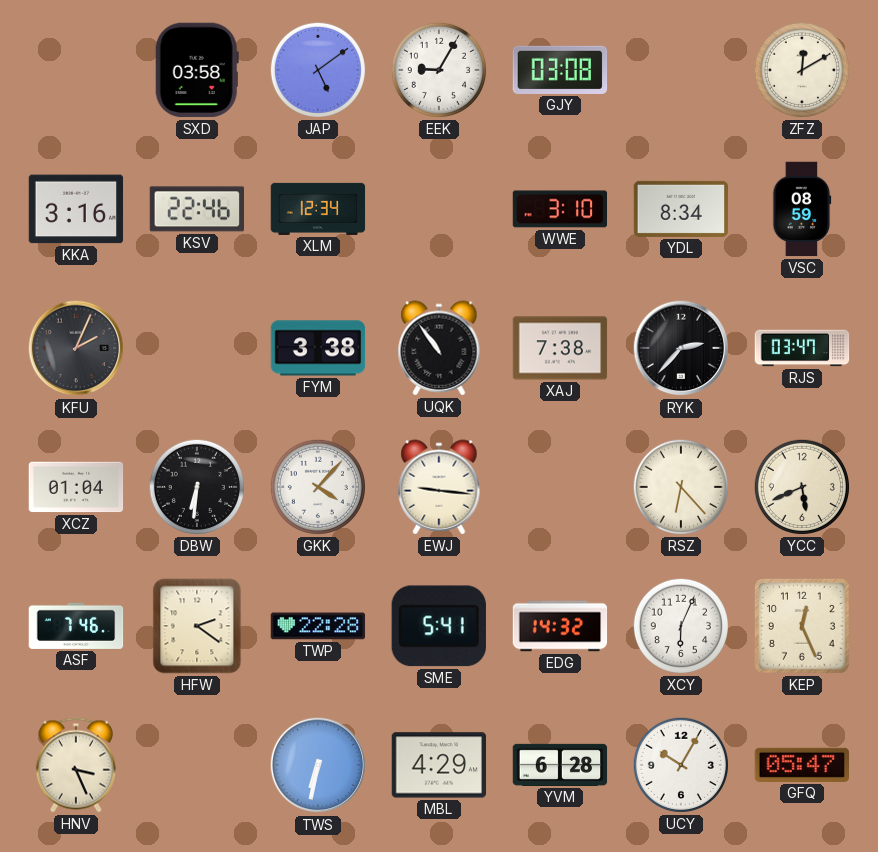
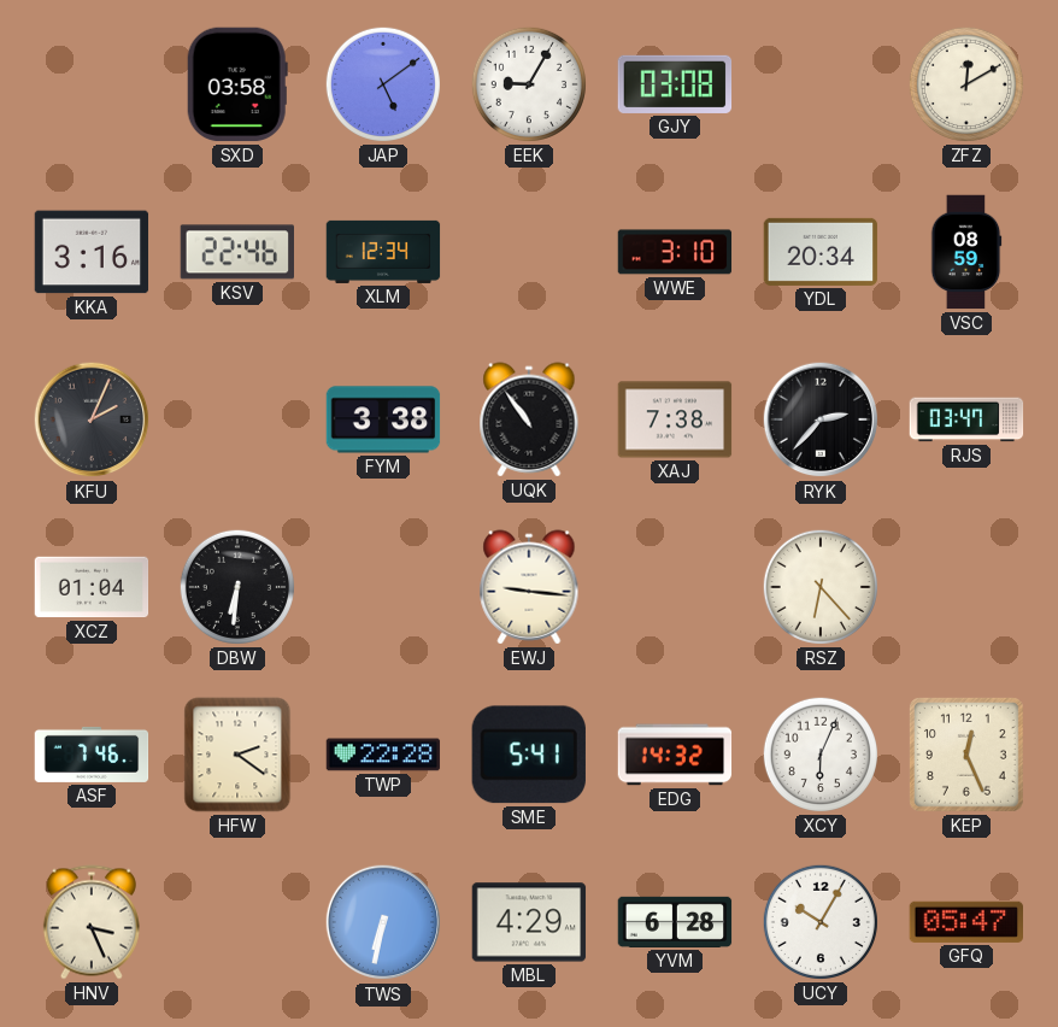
YDL: 8:34 -> 20:34 (821, 252)
GKK: 4:07 -> none (318, 487)
YCC: 5:41 -> none (802, 487)
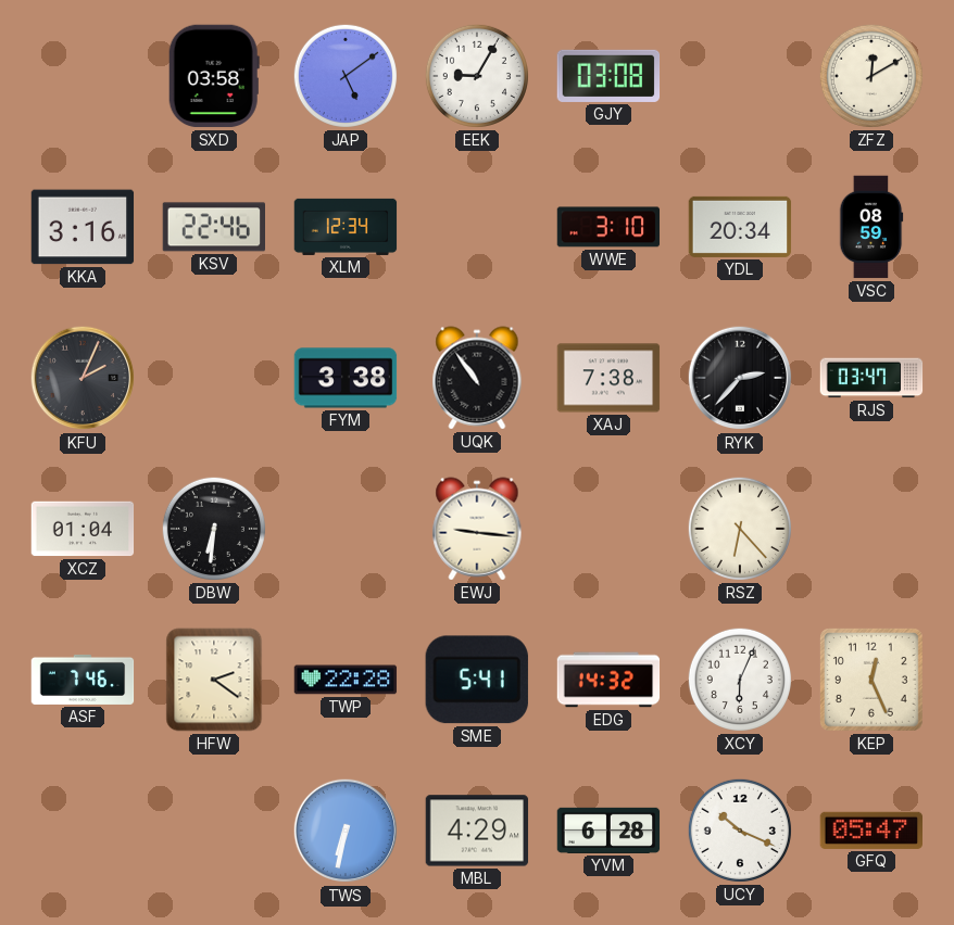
HNV: 3:26 -> none (92, 922)
UCY: 10:05 -> 10:19 (740, 831)
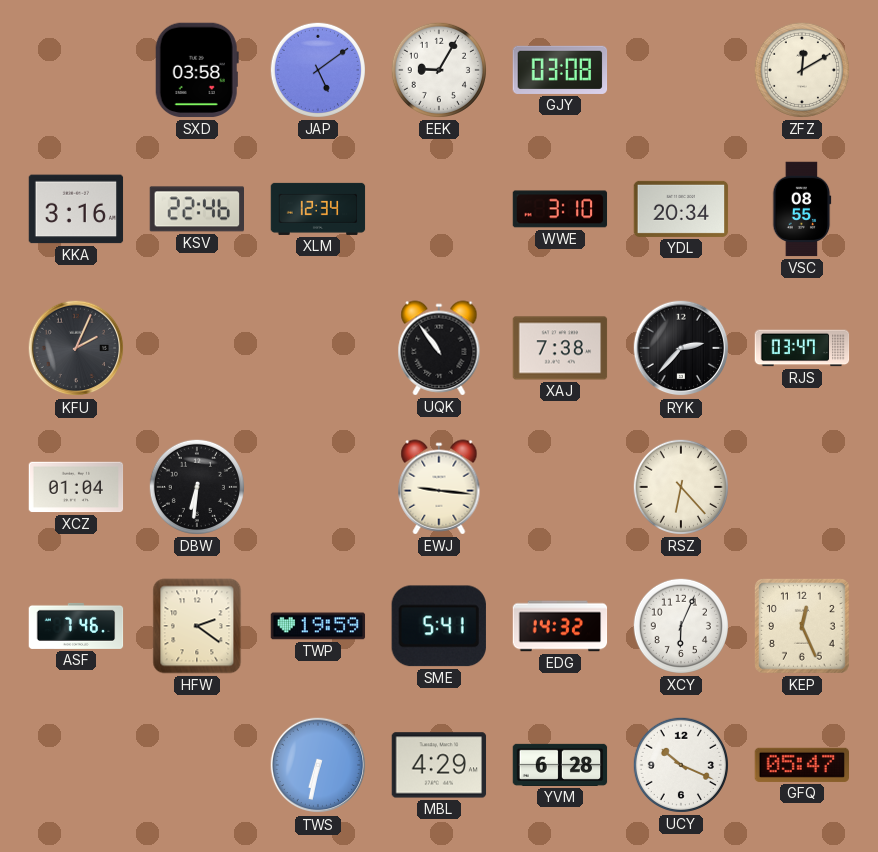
VSC: 08:59 -> 08:55 (802, 209)
FYM: 3:38 -> none (346, 378)
TWP: 22:28 -> 19:59 (318, 626)
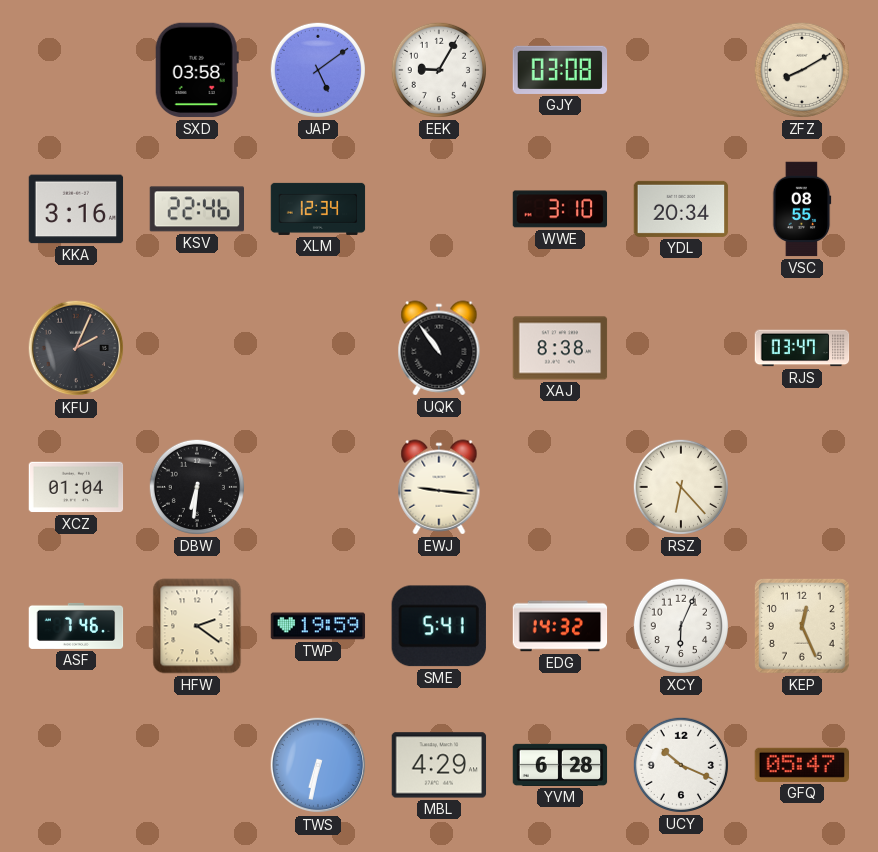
ZFZ: 12:10 -> 8:10 (802, 70)
XAJ: 7:38 -> 8:38 (560, 348)
RYK: 2:37 -> none (681, 348)
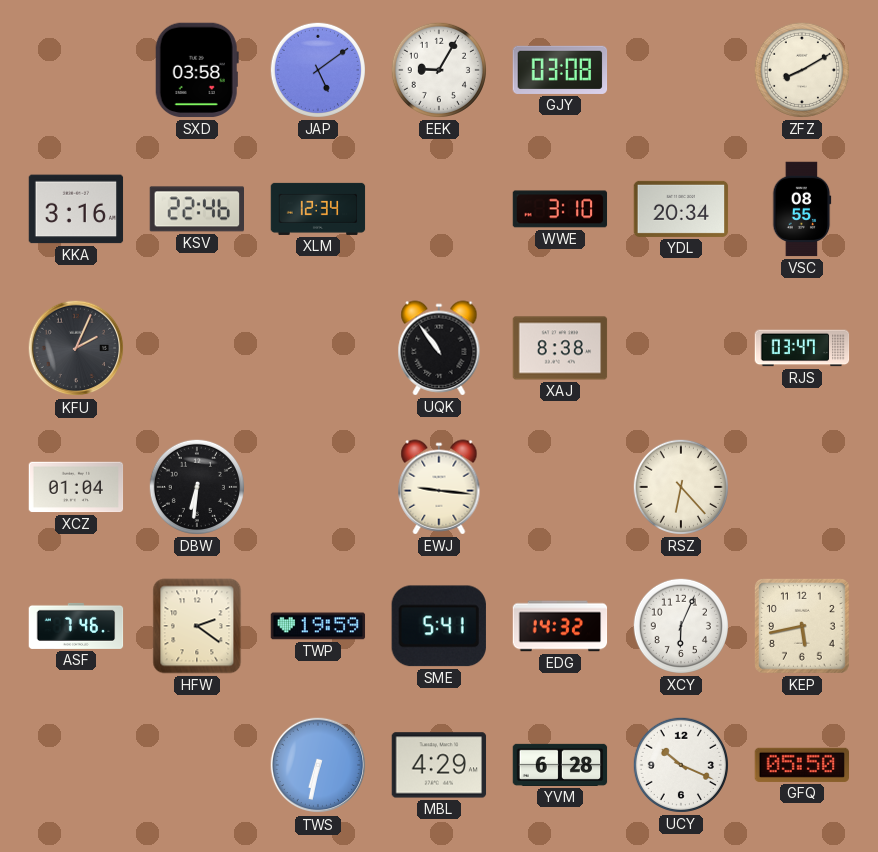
KEP: 12:26 -> 5:43 (802, 626)
GFQ: 05:47 -> 05:50 (802, 765)
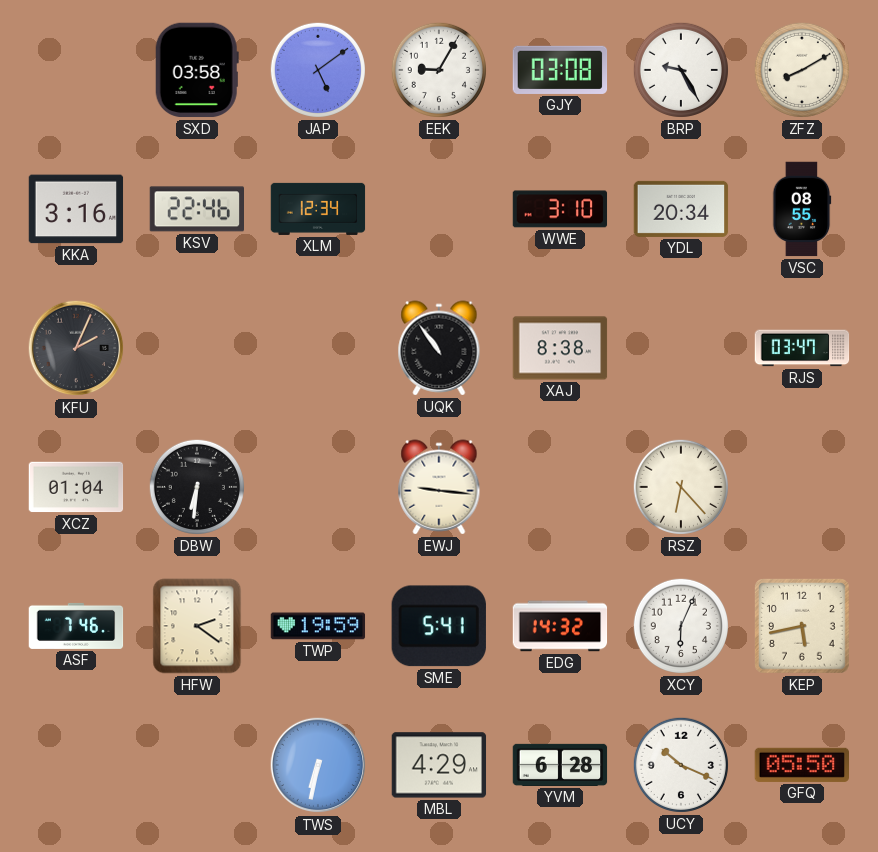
BRP: none -> 9:25 (681, 70)
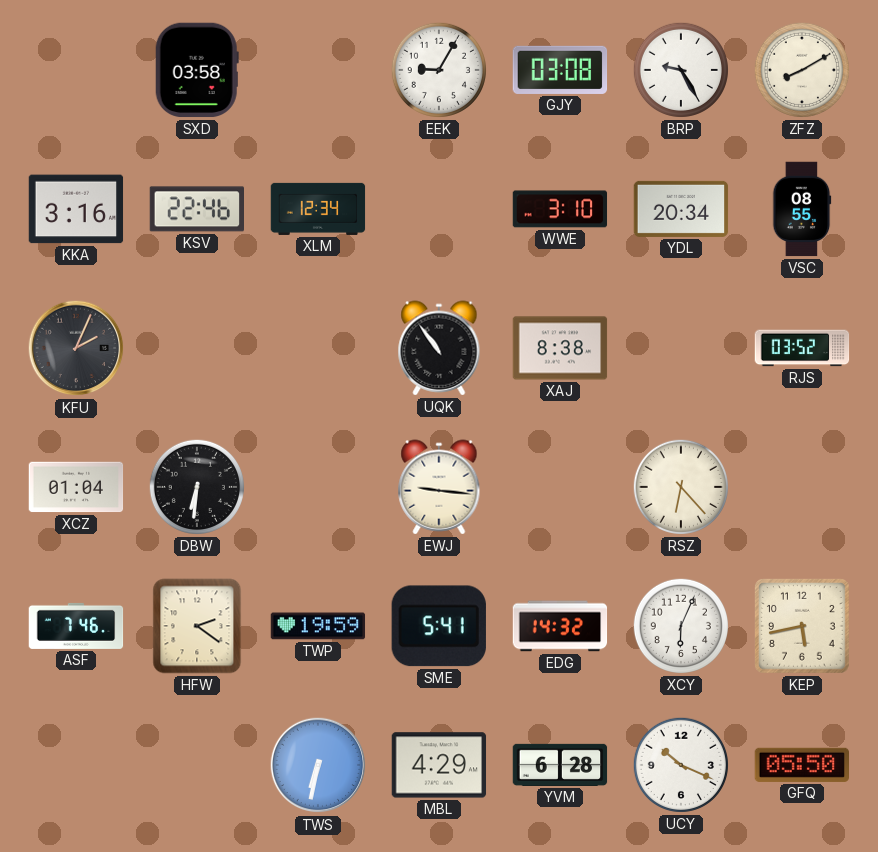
JAP: 5:09 -> none (318, 70)
RJS: 03:47 -> 03:52 (802, 348)
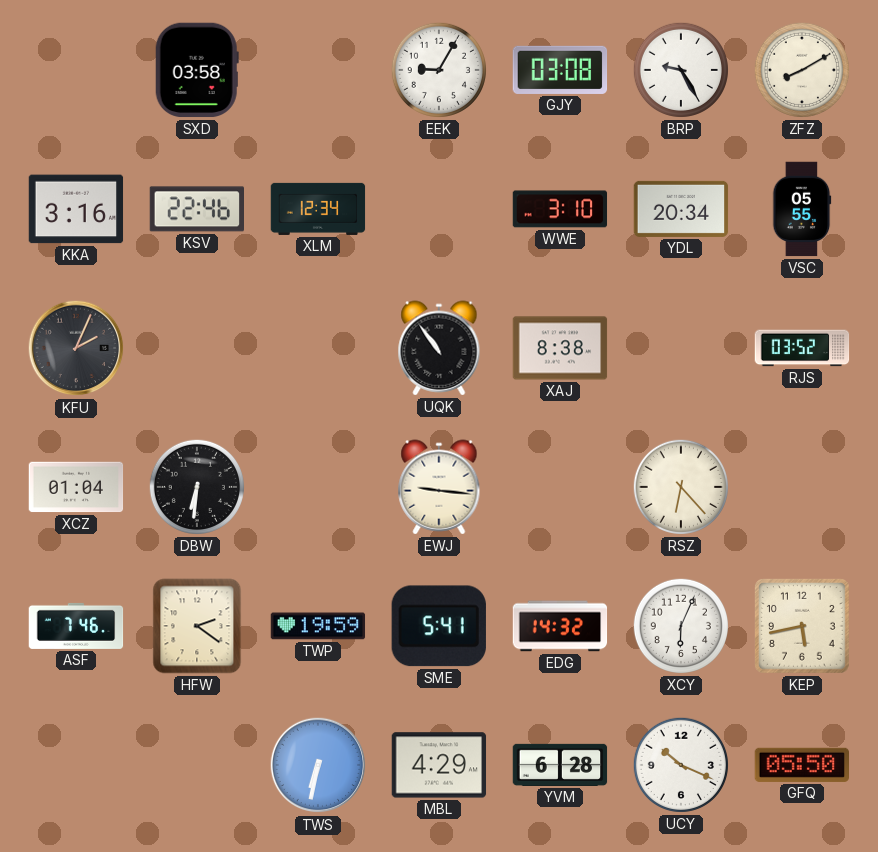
VSC: 08:55 -> 05:55 (802, 209)
